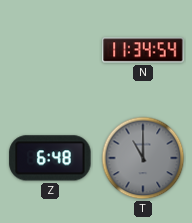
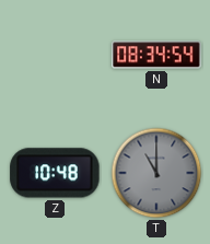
N: 11:34 -> 08:34 (156, 55)
Z: 6:48 -> 10:48 (55, 173)
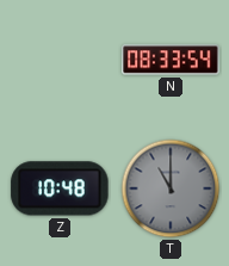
N: 08:34 -> 08:33 (171, 60)
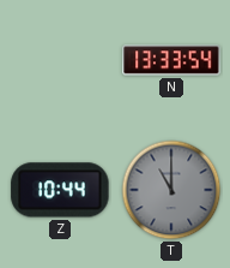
N: 08:33 -> 13:33 (171, 60)
Z: 10:48 -> 10:44 (60, 190)
